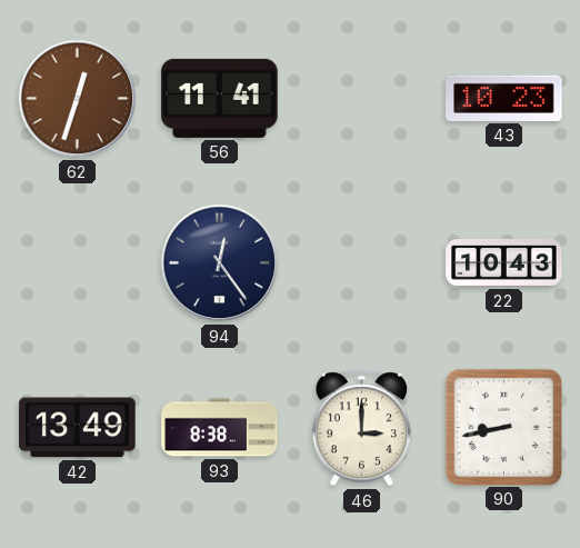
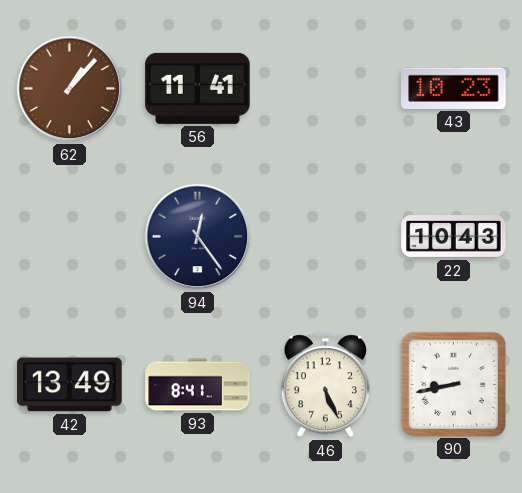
62: 12:33 -> 1:07 (70, 89)
93: 8:38 -> 8:41 (198, 385)
46: 3:00 -> 5:26 (325, 385)
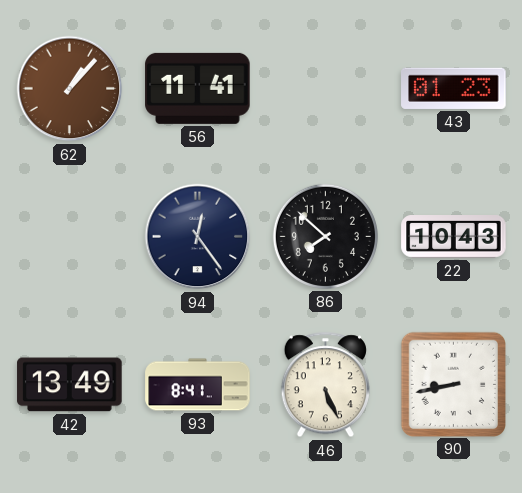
43: 10:23 -> 01:23 (454, 88)
86: none -> 7:52 (325, 236)
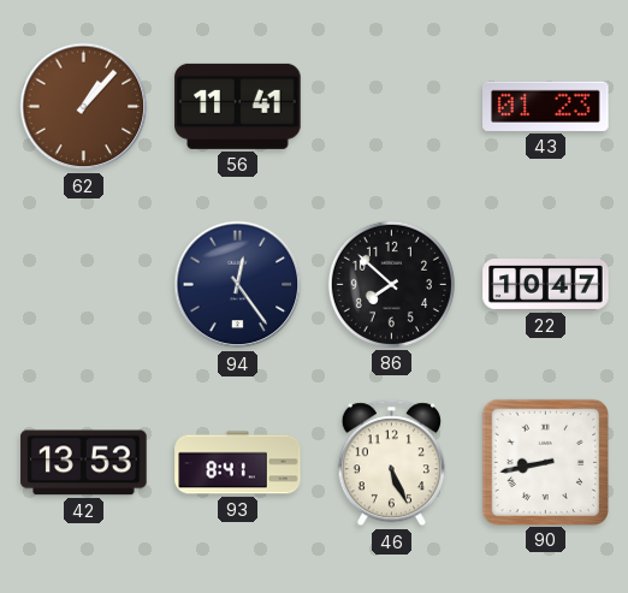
22: 10:43 -> 10:47 (546, 285)
42: 13:49 -> 13:53 (84, 463)
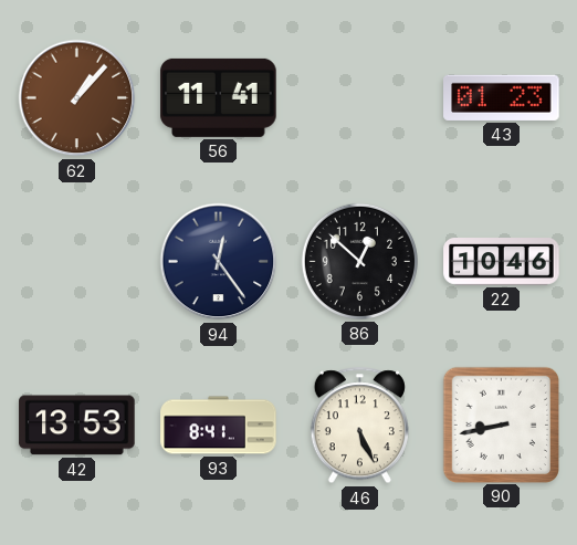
86: 7:52 -> 12:52 (359, 261)
22: 10:47 -> 10:46 (502, 262)
